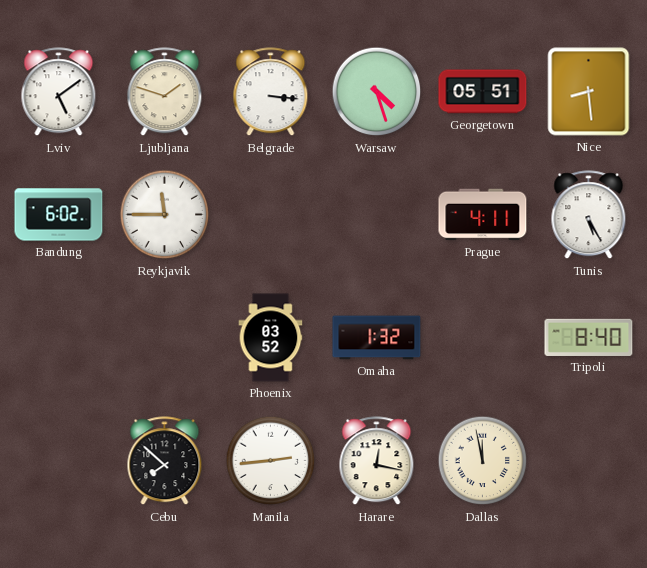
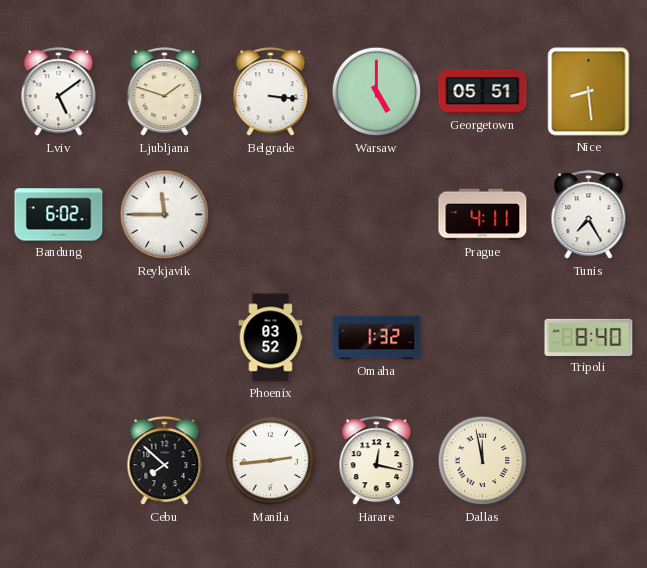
Warsaw: 4:27 -> 5:00 (377, 92)
Tunis: 5:25 -> 7:25 (589, 215)
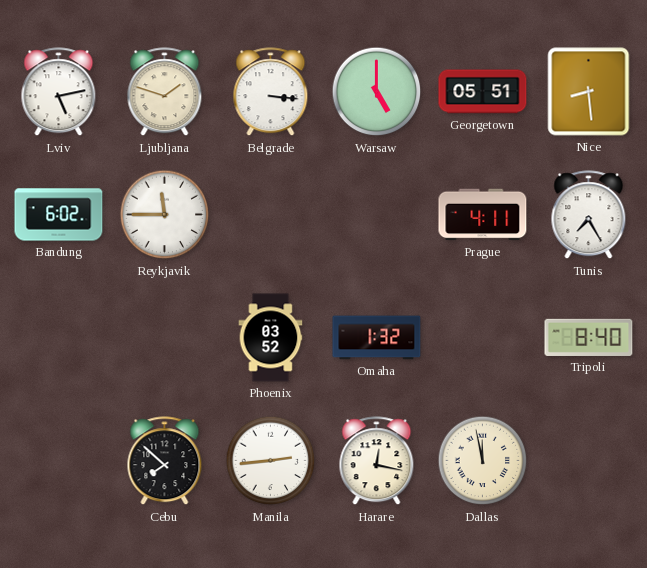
Lviv: 5:09 -> 5:13 (59, 92)
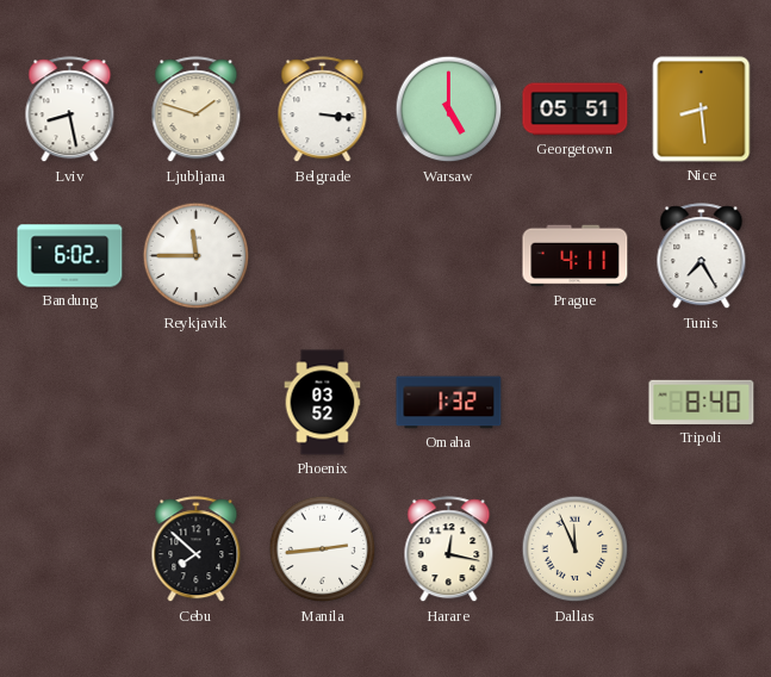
Lviv: 5:13 -> 8:28 (70, 110)
Dallas: 11:58 -> 11:56 (576, 549)
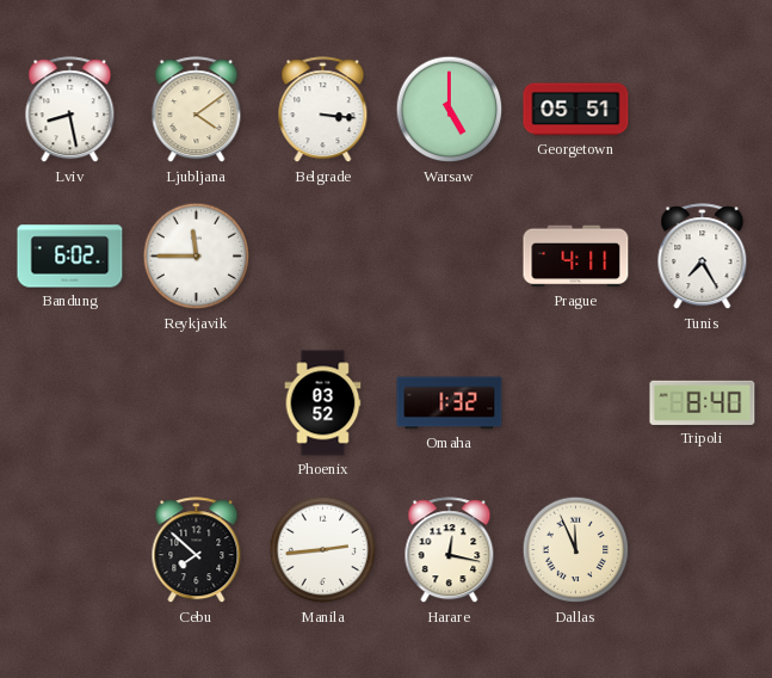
Ljubljana: 1:48 -> 4:09 (197, 110)
Nice: 8:29 -> none (702, 110)
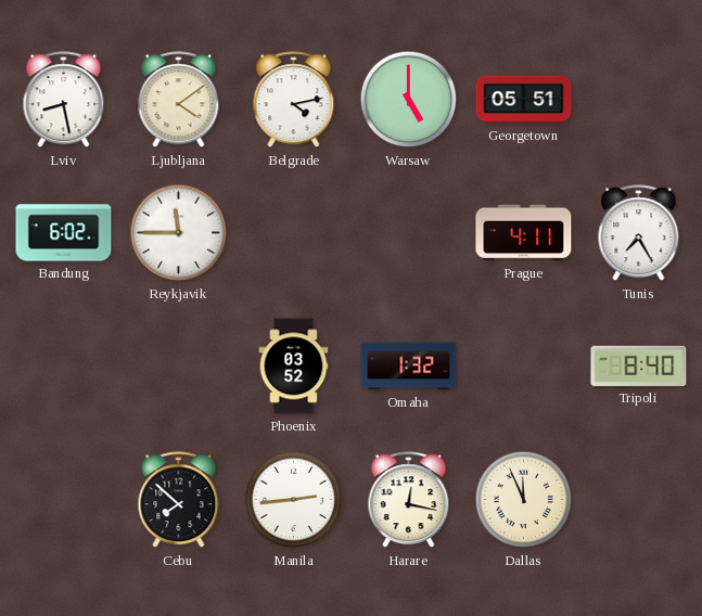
Belgrade: 3:16 -> 4:13 (294, 100)
